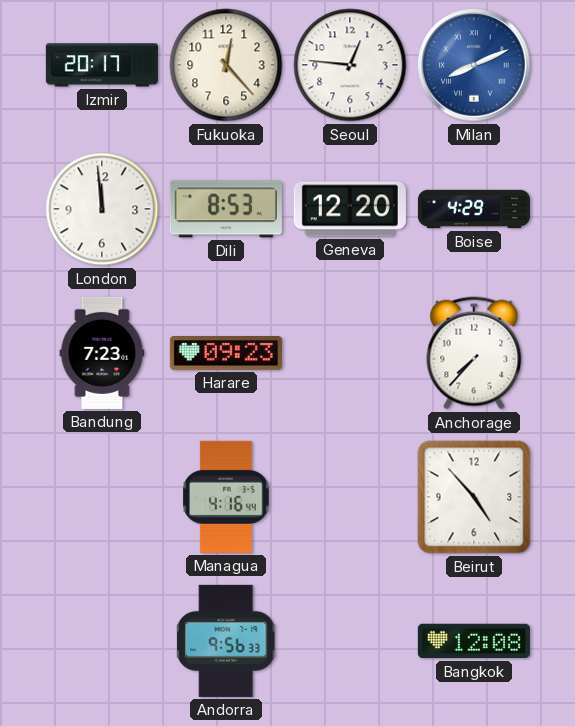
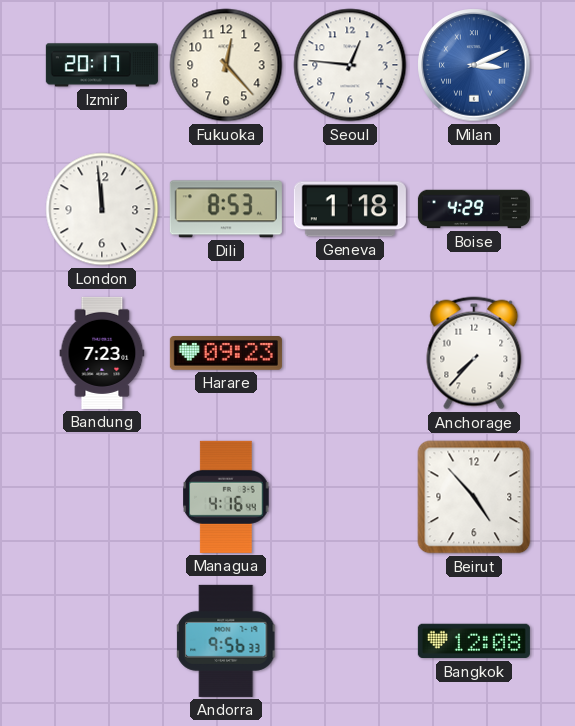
Milan: 8:11 -> 3:11 (474, 65)
Geneva: 12:20 -> 1:18 (350, 209)
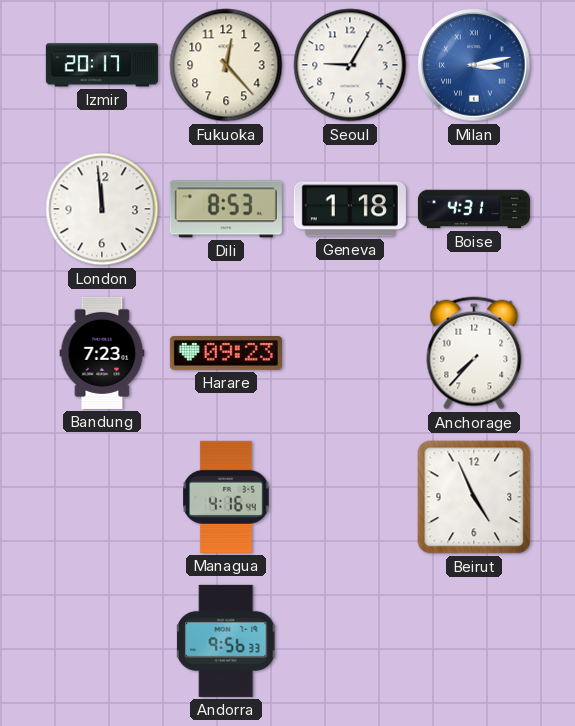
Seoul: 12:46 -> 9:05 (350, 65)
Milan: 3:11 -> 3:13 (474, 65)
Boise: 4:29 -> 4:31 (474, 209)
Beirut: 4:53 -> 4:56 (474, 497)
Bangkok: 12:08 -> none (474, 641)
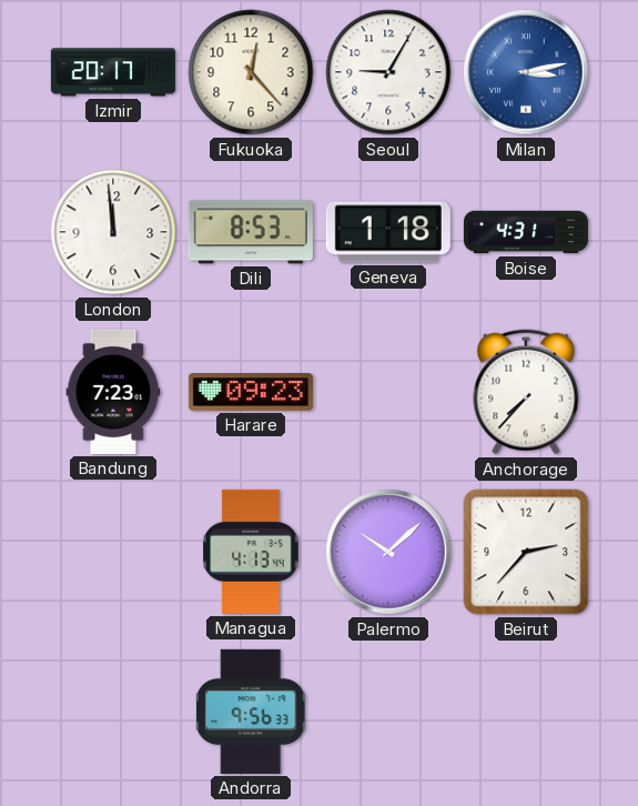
Managua: 4:16 -> 4:13 (251, 552)
Palermo: none -> 10:08 (388, 552)
Beirut: 4:56 -> 2:37 (526, 552)
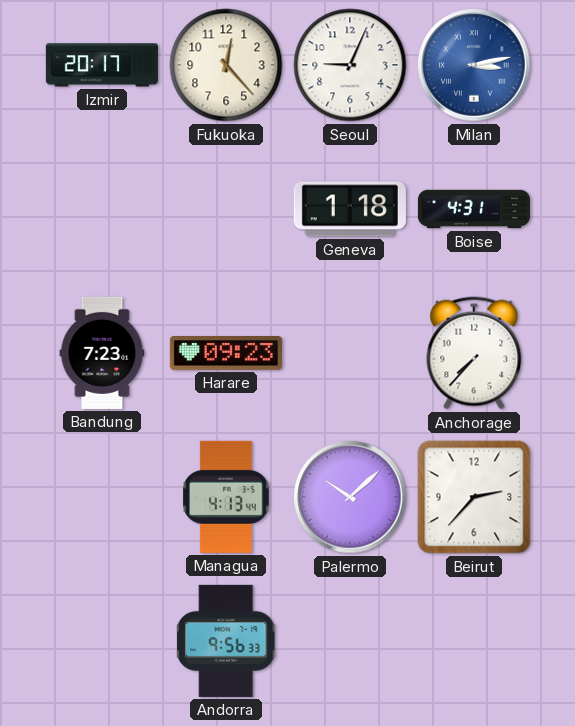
Seoul: 9:05 -> 9:04 (350, 65)
London: 11:59 -> none (113, 232)
Dili: 8:53 -> none (251, 232)
